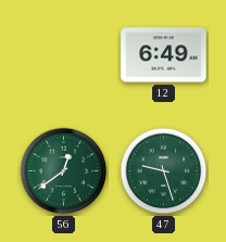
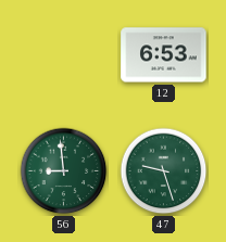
12: 6:49 -> 6:53 (164, 55)
56: 12:39 -> 8:59 (64, 171)
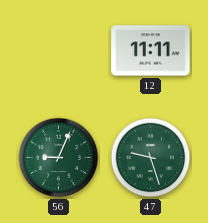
12: 6:53 -> 11:11 (151, 51)
56: 8:59 -> 9:04 (59, 158)
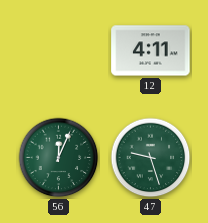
12: 11:11 -> 4:11 (151, 51)
56: 9:04 -> 12:04 (59, 158)
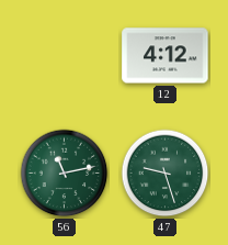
12: 4:11 -> 4:12 (166, 56)
56: 12:04 -> 11:13 (65, 174)
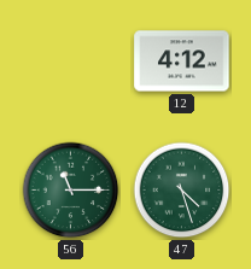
56: 11:13 -> 11:15 (71, 191)
47: 9:27 -> 4:27 (182, 191)
